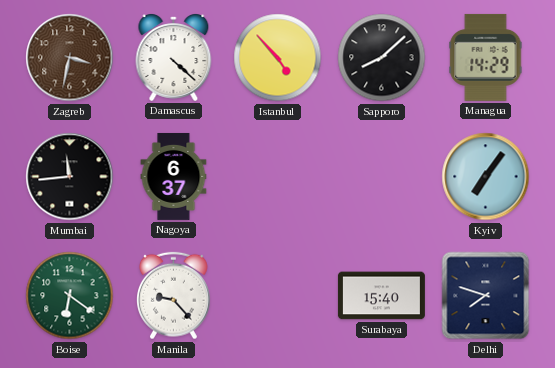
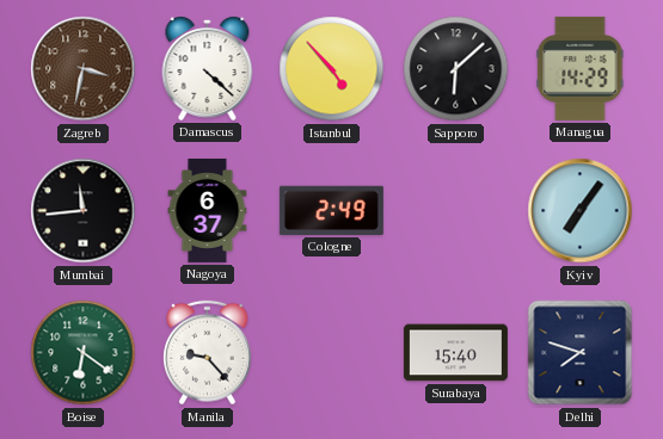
Sapporo: 8:08 -> 6:08 (456, 69)
Cologne: none -> 2:49 (331, 210)
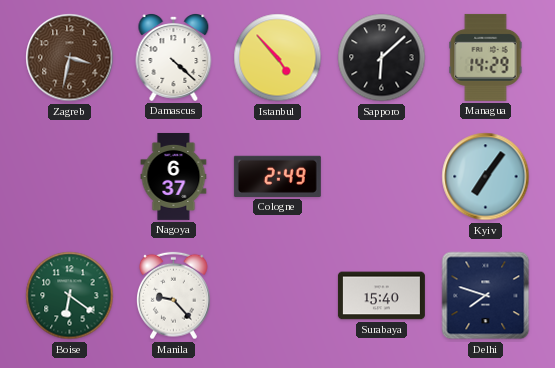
Mumbai: 11:44 -> none (84, 211)
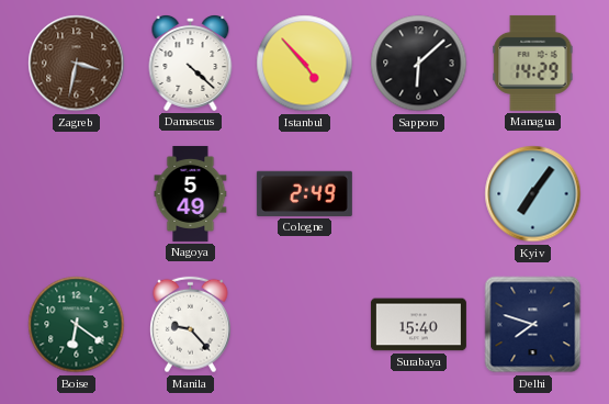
Nagoya: 6:37 -> 5:49 (191, 193)
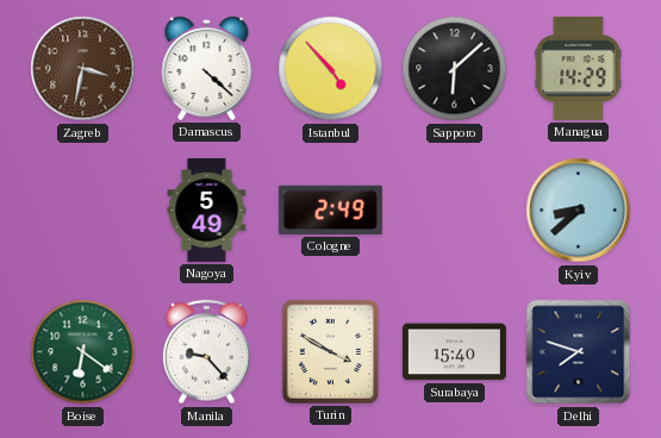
Kyiv: 7:06 -> 8:38 (579, 211)
Turin: none -> 3:50 (330, 351)
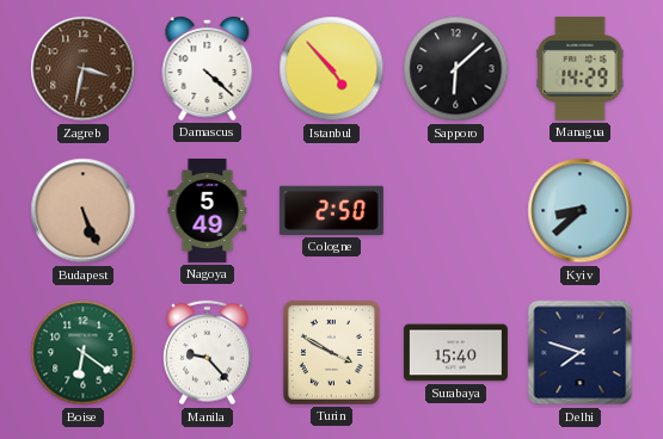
Budapest: none -> 5:26 (84, 211)
Cologne: 2:49 -> 2:50 (331, 210)
